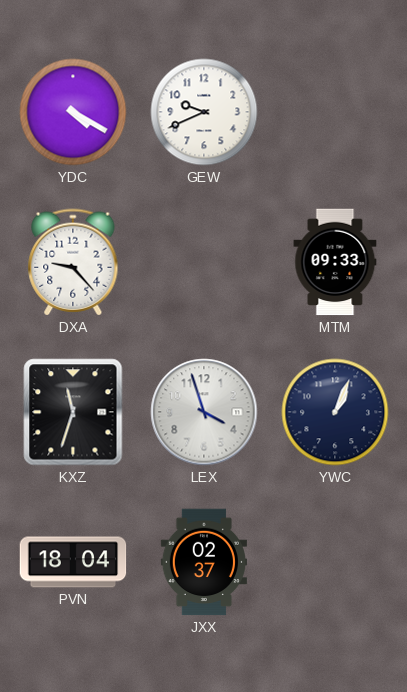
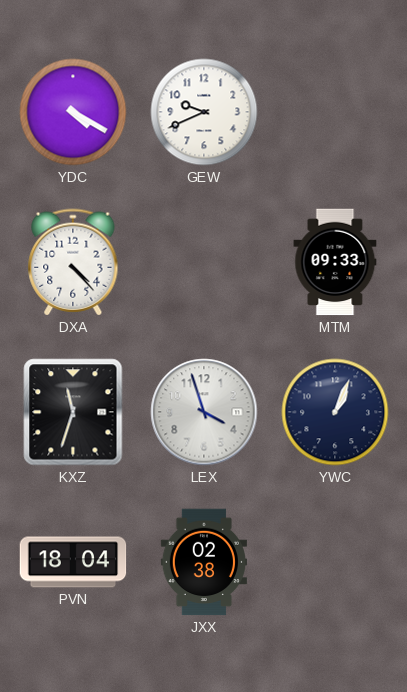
DXA: 9:23 -> 4:23 (73, 262)
JXX: 02:37 -> 02:38 (204, 562)
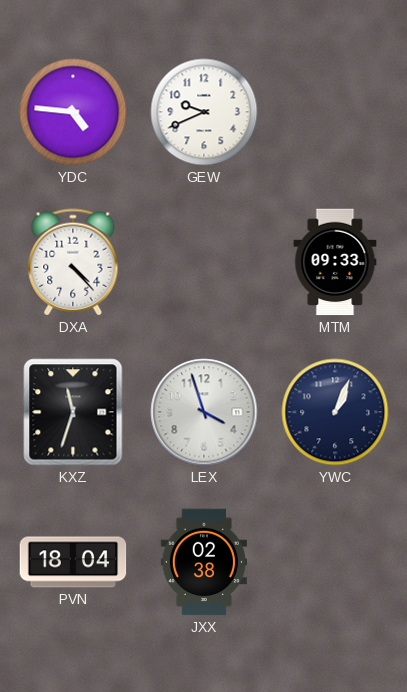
YDC: 4:20 -> 4:46 (73, 112)
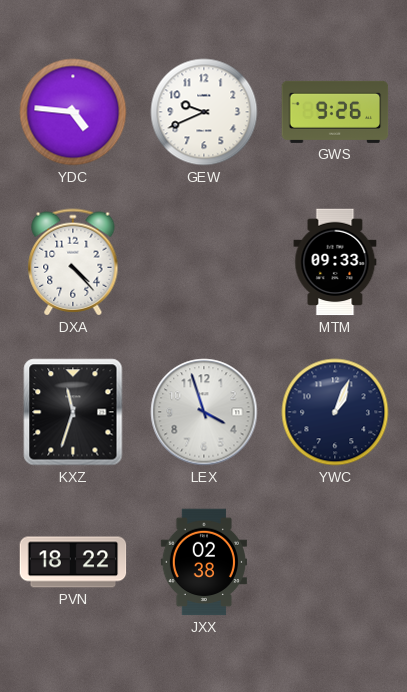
GWS: none -> 9:26 (335, 112)
PVN: 18:04 -> 18:22 (73, 562)
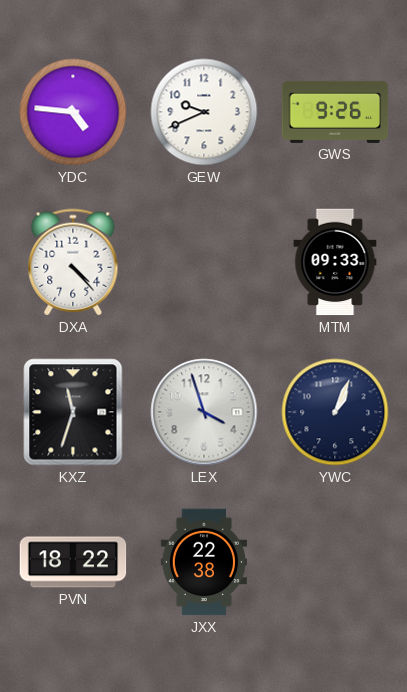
JXX: 02:38 -> 22:38 (204, 562)
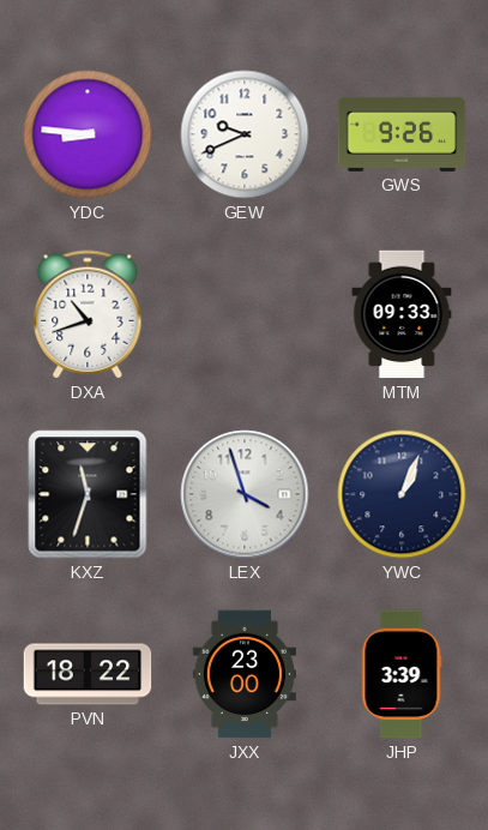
YDC: 4:46 -> 8:46 (88, 134)
DXA: 4:23 -> 10:42 (88, 314)
JXX: 22:38 -> 23:00 (245, 674)
JHP: none -> 3:39 (402, 674)
